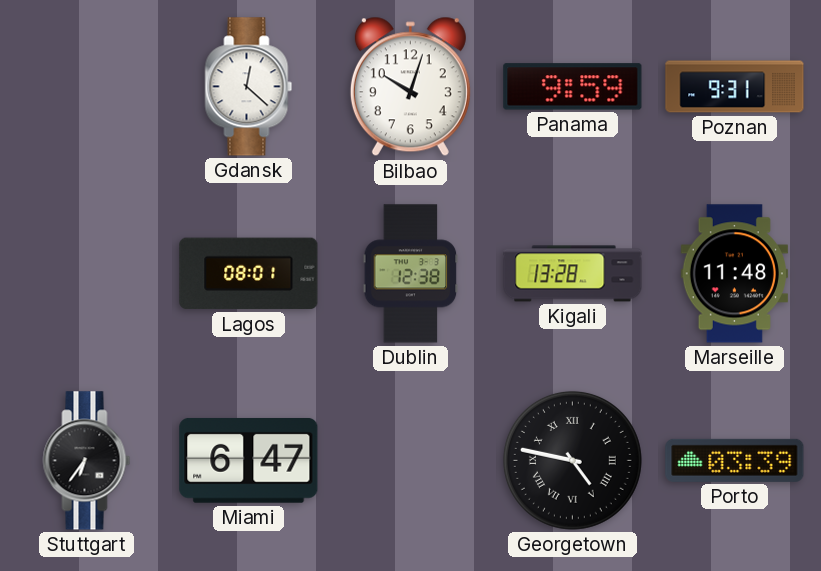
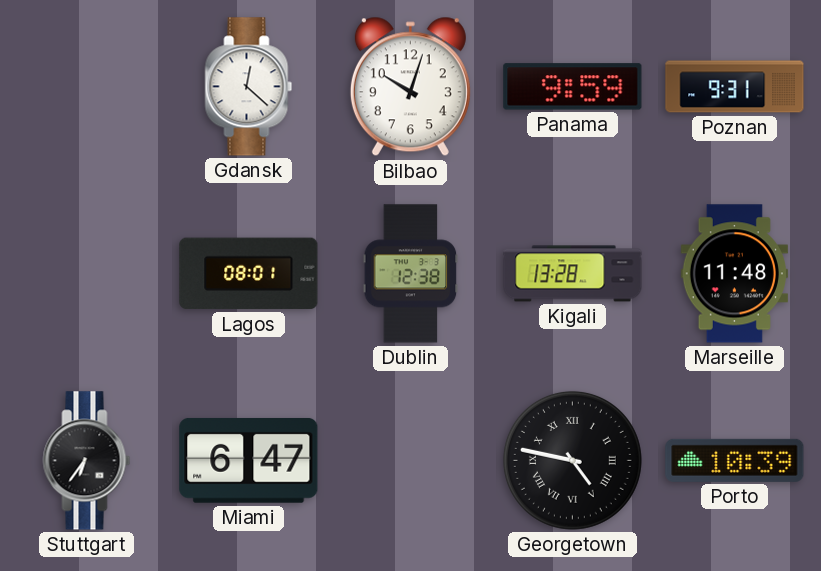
Porto: 03:39 -> 10:39 (735, 460)
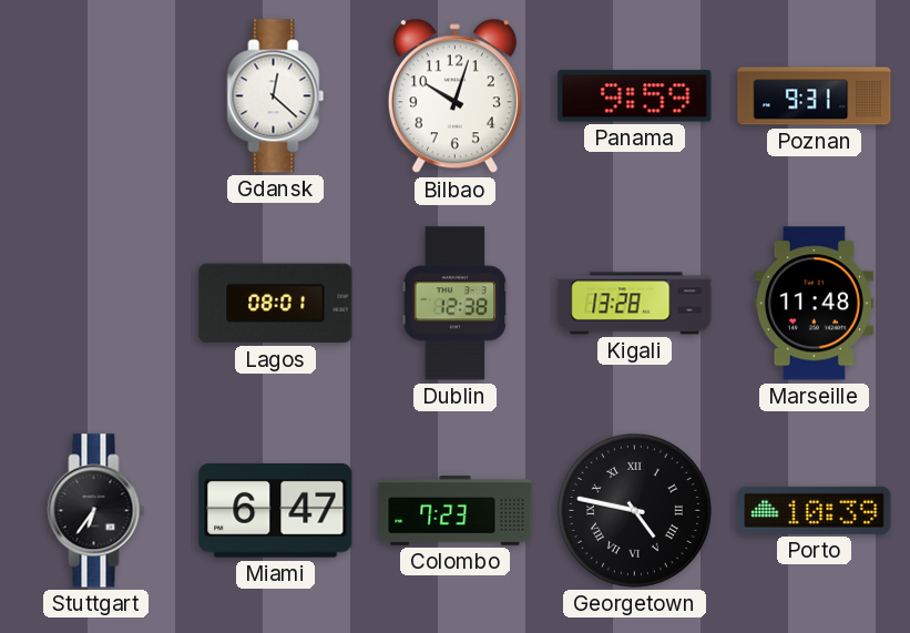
Colombo: none -> 7:23 (456, 511)
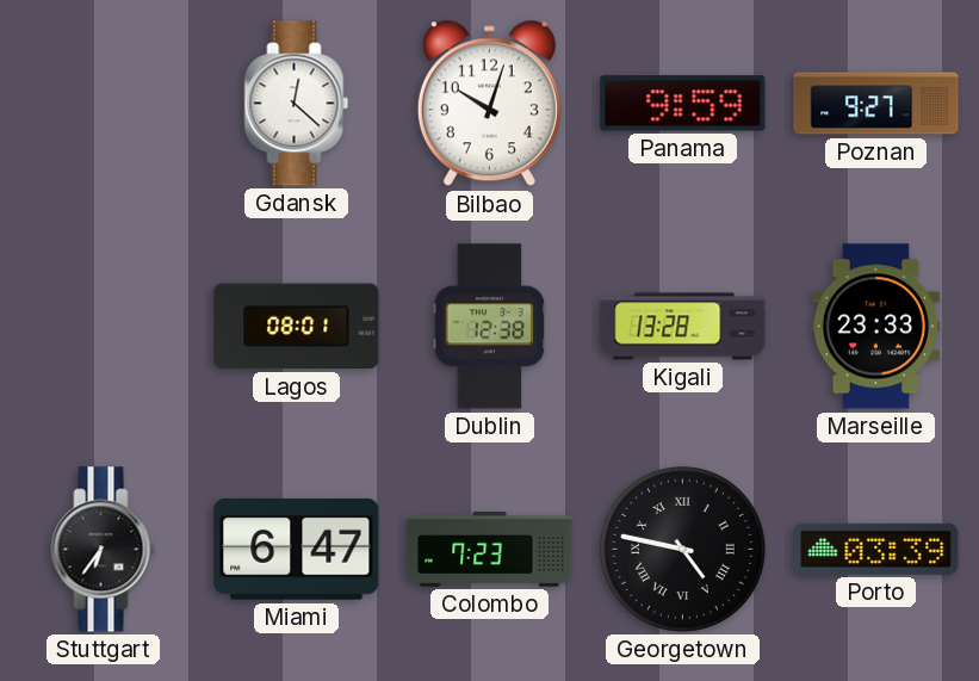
Poznan: 9:31 -> 9:27 (876, 104)
Marseille: 11:48 -> 23:33 (875, 327)
Porto: 10:39 -> 03:39 (876, 549)
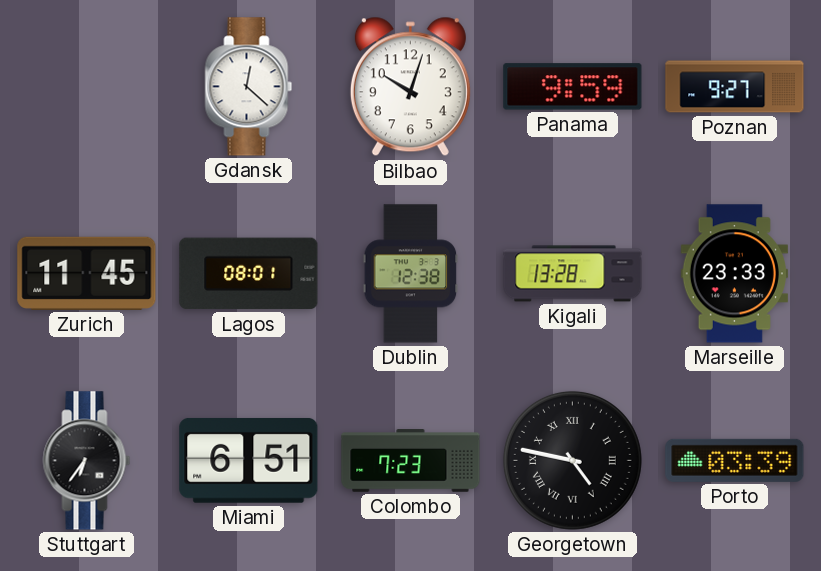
Zurich: none -> 11:45 (87, 273)
Miami: 6:47 -> 6:51 (249, 460)
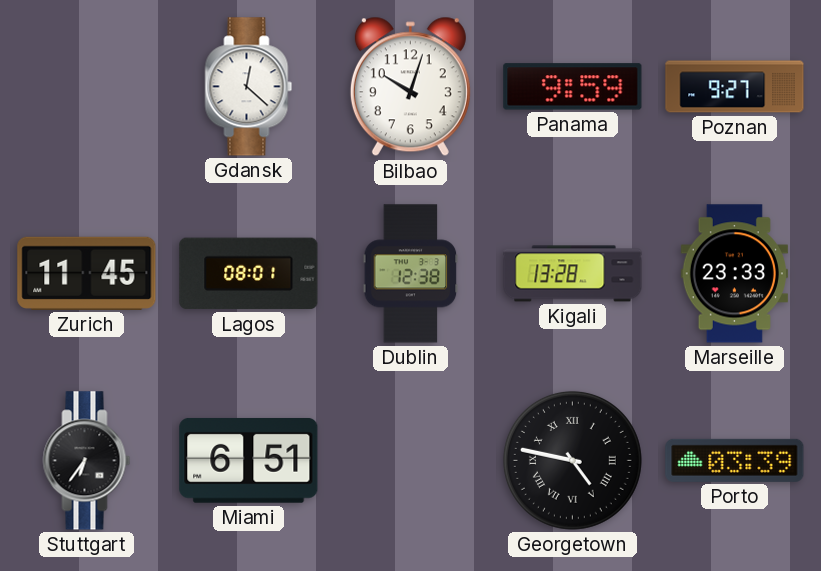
Colombo: 7:23 -> none (411, 461)
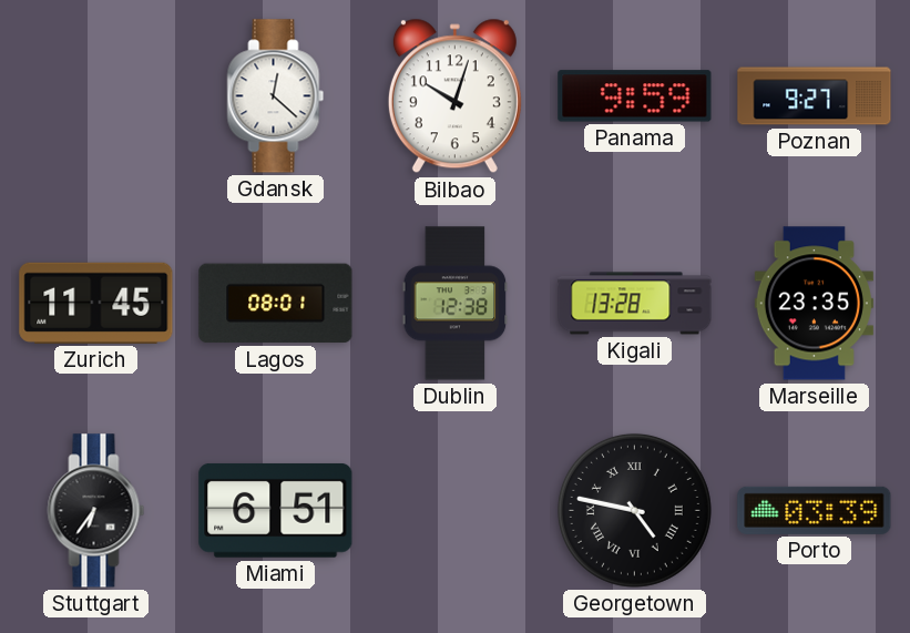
Marseille: 23:33 -> 23:35 (814, 304)
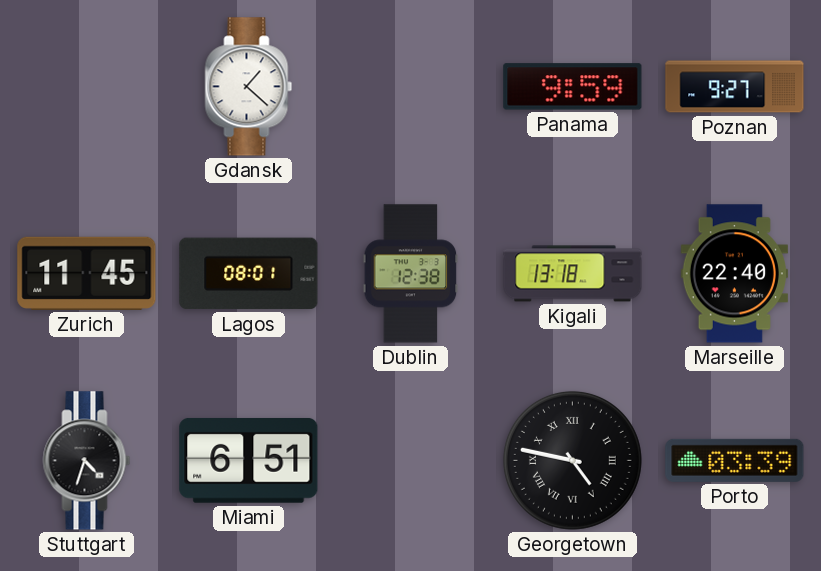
Gdansk: 12:22 -> 1:22 (249, 87)
Bilbao: 10:03 -> none (454, 96)
Kigali: 13:28 -> 13:18 (573, 274)
Marseille: 23:35 -> 22:40 (734, 274)
Stuttgart: 6:36 -> 4:33 (87, 461)
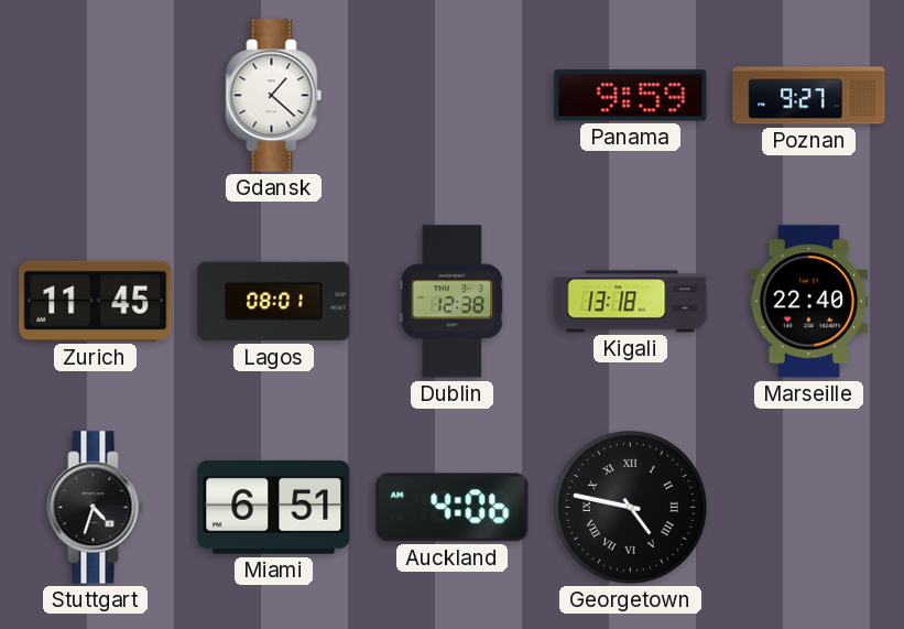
Auckland: none -> 4:06 (453, 508)
Porto: 03:39 -> none (735, 460)
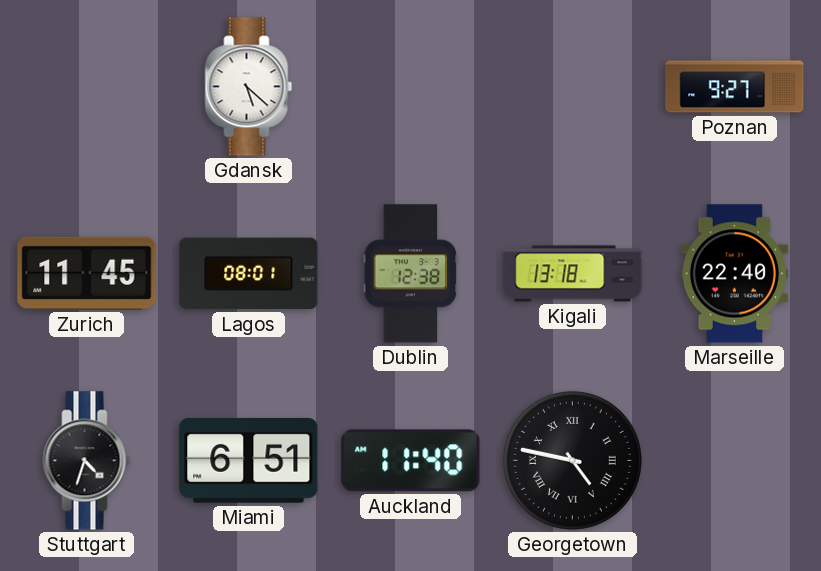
Gdansk: 1:22 -> 5:22 (249, 87)
Panama: 9:59 -> none (631, 96)
Auckland: 4:06 -> 11:40 (411, 461)
